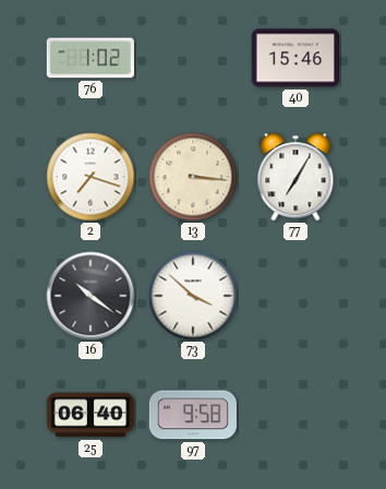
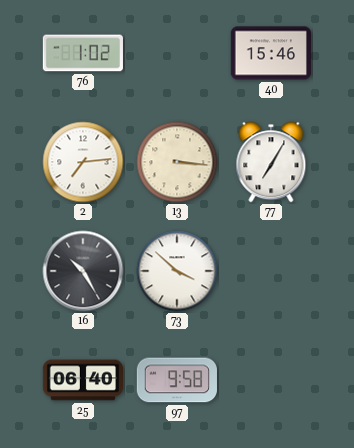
2: 7:18 -> 7:14 (83, 162)
16: 10:21 -> 10:25 (83, 271)
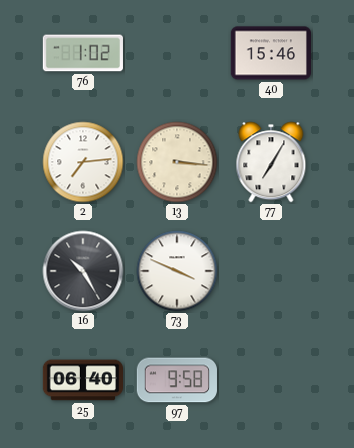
73: 3:52 -> 3:49 (177, 271)
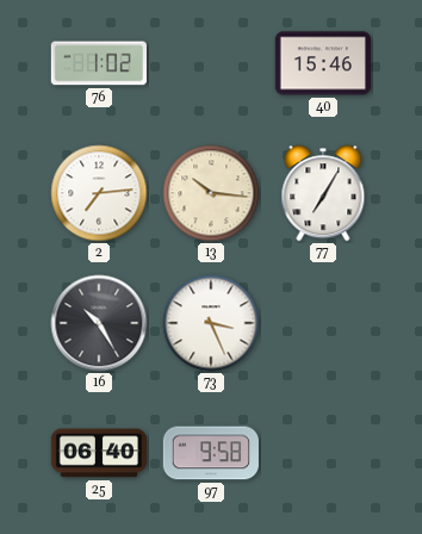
13: 3:16 -> 10:16 (211, 193)
73: 3:49 -> 3:26 (211, 323)
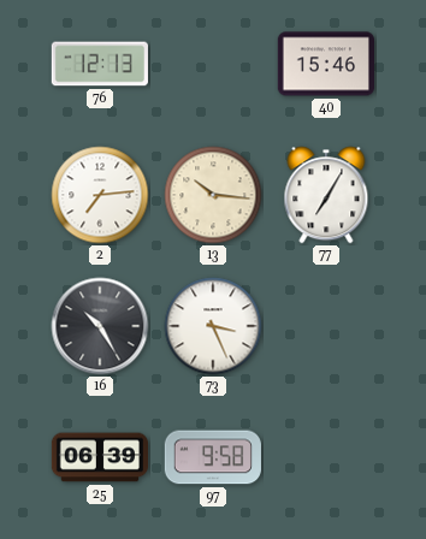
76: 1:02 -> 12:13 (100, 64)
25: 06:40 -> 06:39 (99, 457)
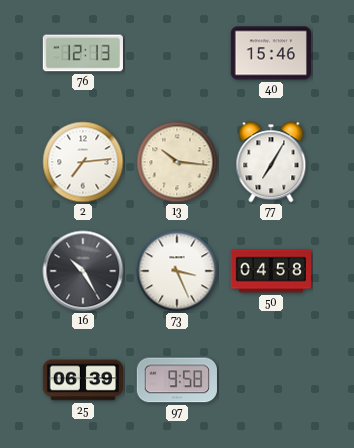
50: none -> 04:58 (270, 271)
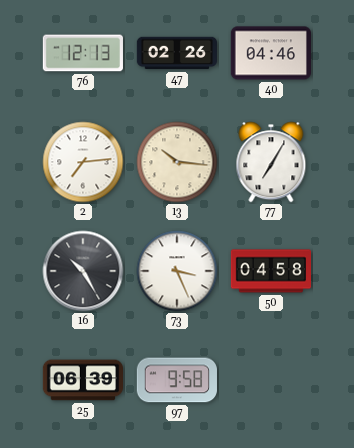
47: none -> 02:26 (176, 53)
40: 15:46 -> 04:46 (270, 53)
